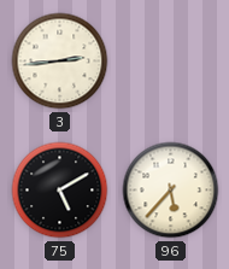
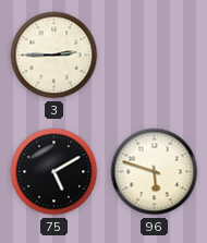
3: 2:44 -> 2:45 (54, 56)
96: 5:37 -> 5:48 (155, 172)
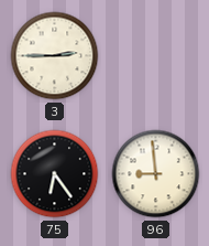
75: 5:10 -> 6:24 (55, 174)
96: 5:48 -> 8:59 (156, 174)
